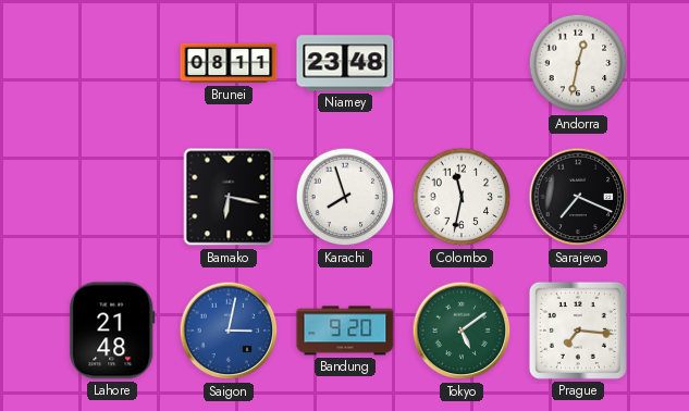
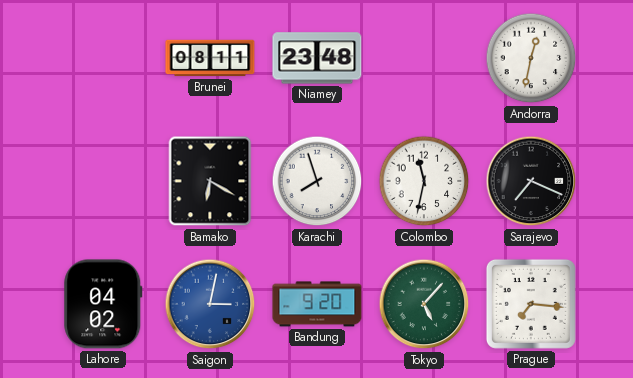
Bamako: 6:17 -> 6:20 (210, 181)
Lahore: 21:48 -> 04:02 (103, 304)
Tokyo: 5:09 -> 5:07 (424, 304)
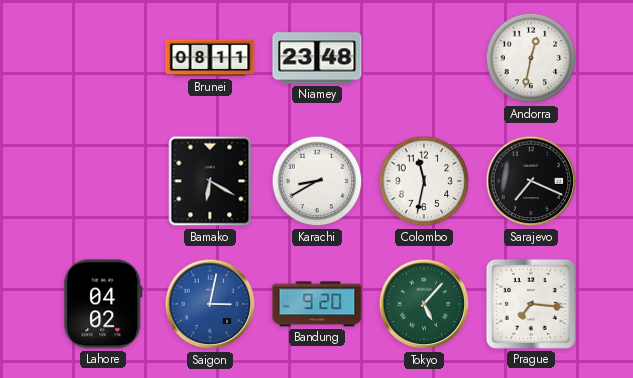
Karachi: 7:57 -> 8:40 (317, 181)
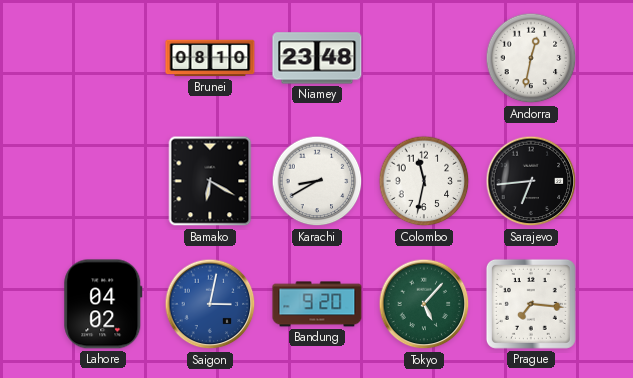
Brunei: 08:11 -> 08:10 (210, 58)
Sarajevo: 7:19 -> 6:44 (531, 181)
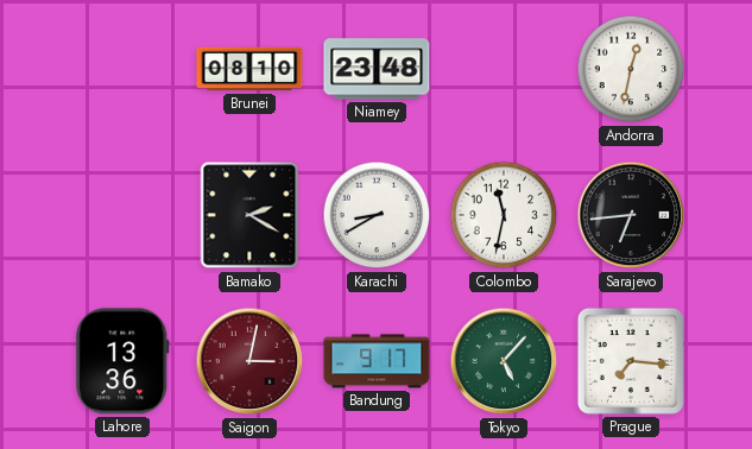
Bamako: 6:20 -> 2:20 (249, 215)
Lahore: 04:02 -> 13:36 (122, 361)
Saigon dial: blue -> burgundy (249, 361)
Bandung: 9:20 -> 9:17 (377, 361)
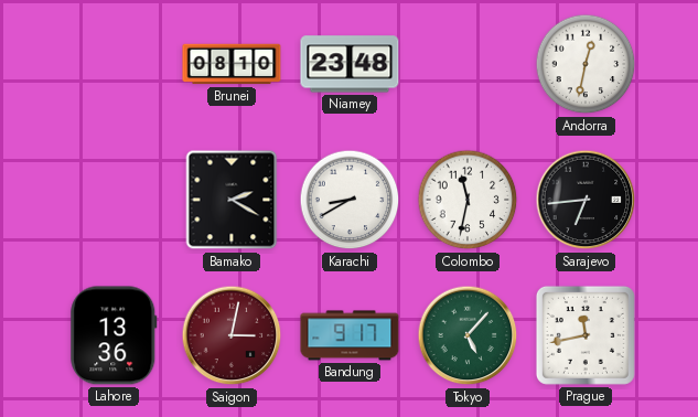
Prague: 7:16 -> 11:43 (586, 335)
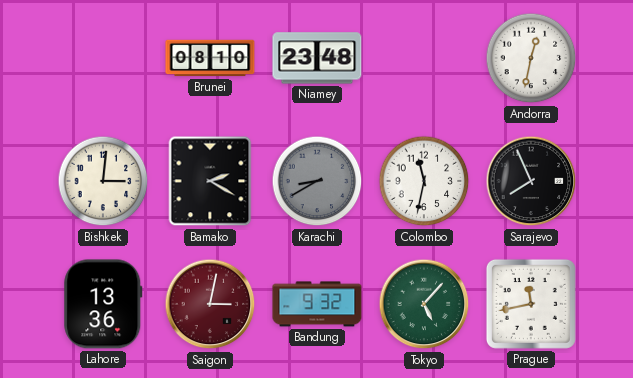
Bishkek: none -> 3:01 (103, 181)
Karachi dial: white -> grey (317, 181)
Sarajevo: 6:44 -> 7:56 (531, 181)
Bandung: 9:17 -> 9:32 (317, 304)
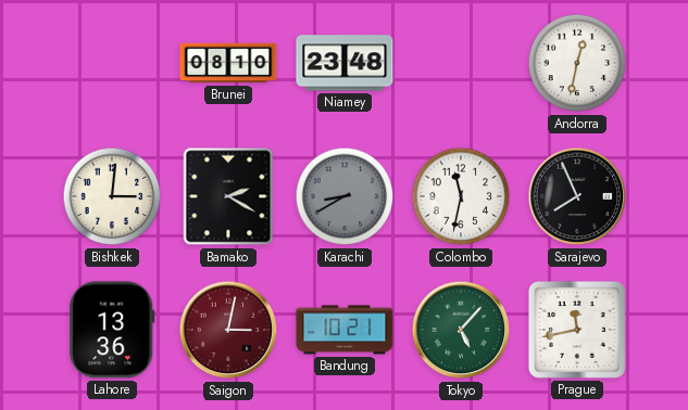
Bandung: 9:32 -> 10:21 (345, 330)
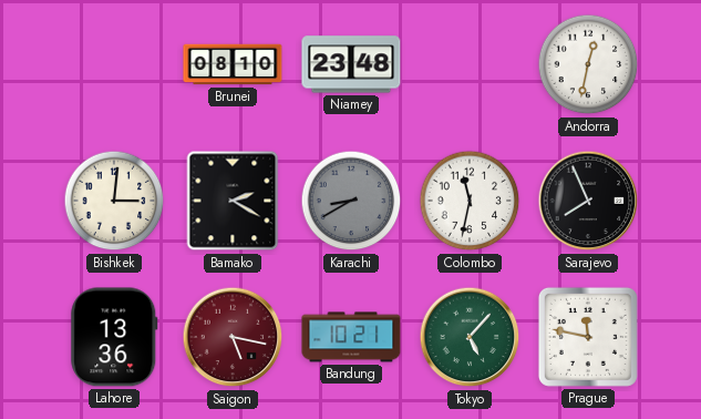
Saigon: 3:02 -> 5:17 (233, 337)
Prague: 11:43 -> 11:47 (588, 337)
